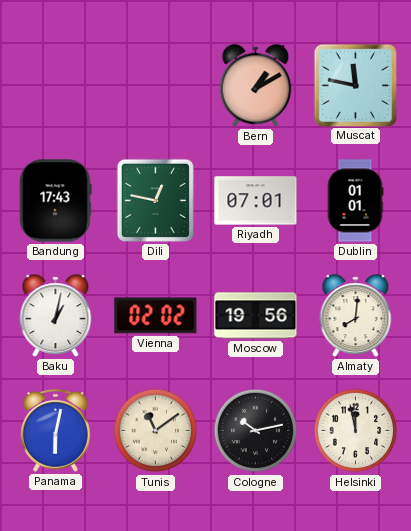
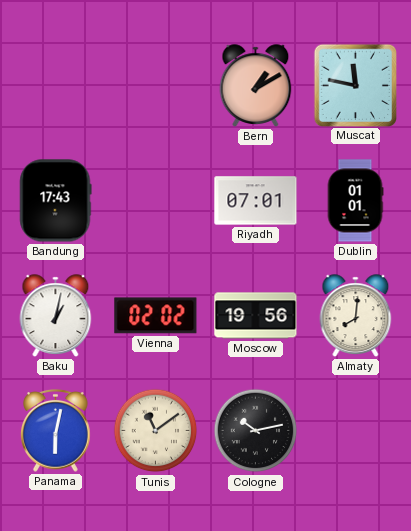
Dili: 12:47 -> none (155, 200)
Helsinki: 11:58 -> none (356, 431)
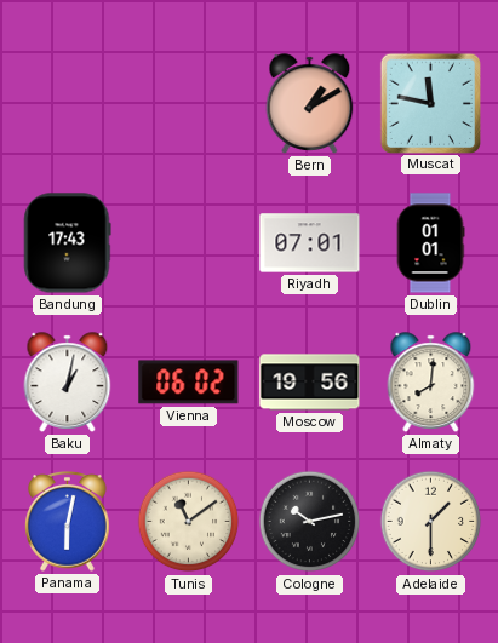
Vienna: 02:02 -> 06:02 (189, 383)
Adelaide: none -> 1:30 (431, 522)
